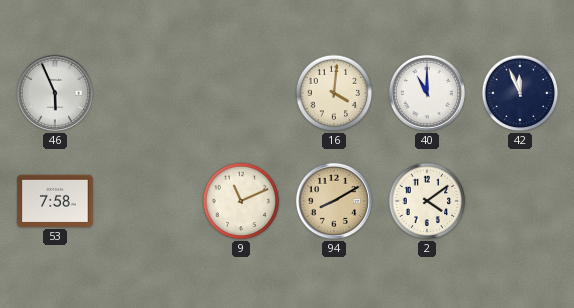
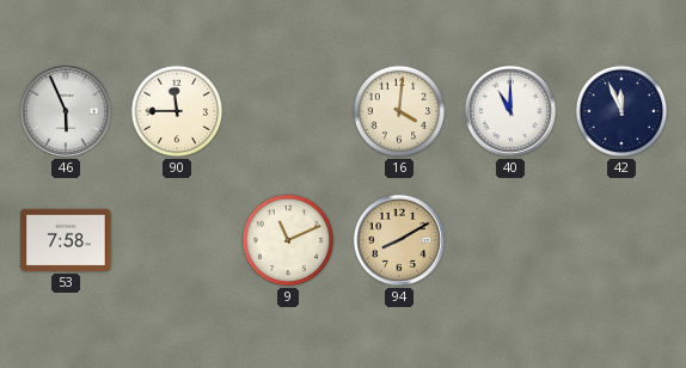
90: none -> 11:45 (177, 111)
2: 4:09 -> none (427, 201)
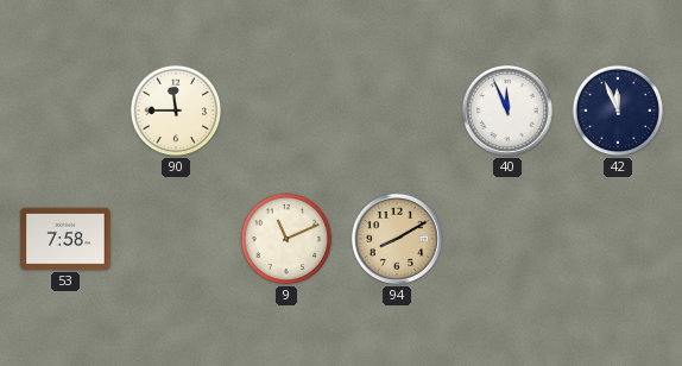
46: 5:56 -> none (66, 111)
16: 4:01 -> none (399, 111)
40: 11:00 -> 11:56 (507, 111)
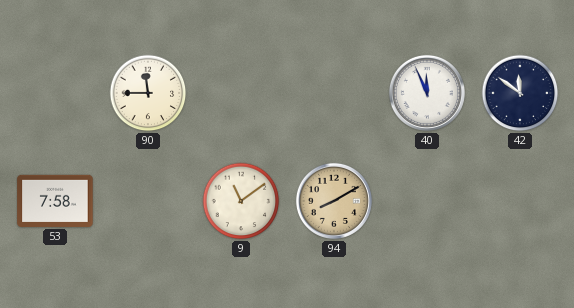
42: 11:56 -> 11:51 (520, 93)
9: 11:11 -> 11:09 (241, 201)
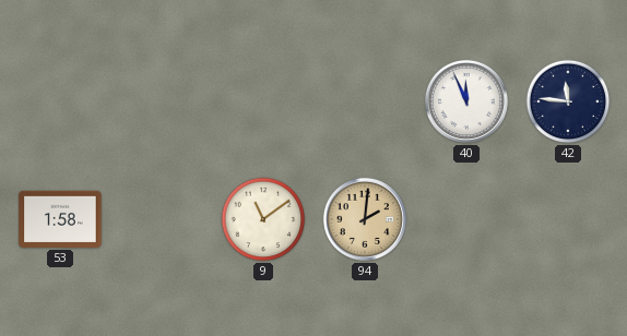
90: 11:45 -> none (148, 93)
42: 11:51 -> 11:46 (568, 101)
53: 7:58 -> 1:58 (60, 219)
94: 8:10 -> 2:01 (365, 219)
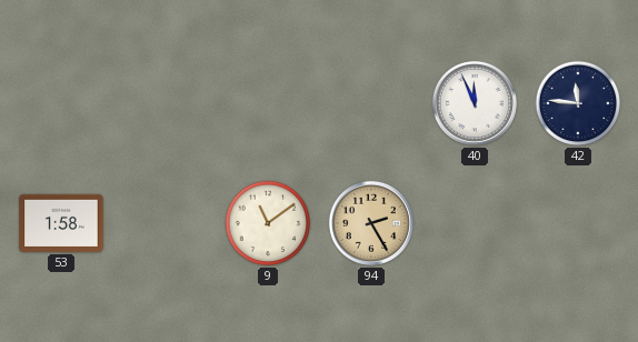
94: 2:01 -> 2:25 (371, 223)
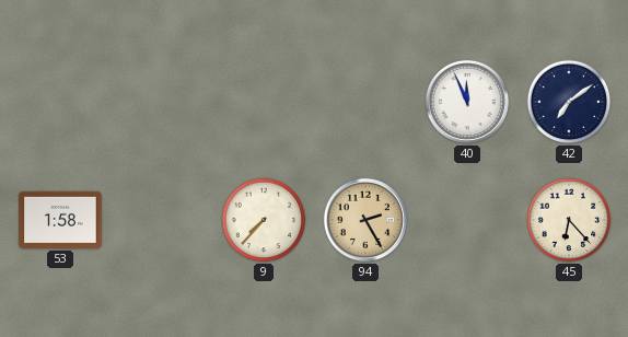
42: 11:46 -> 7:09 (569, 102)
9: 11:09 -> 7:37 (264, 220)
45: none -> 6:23 (569, 220)
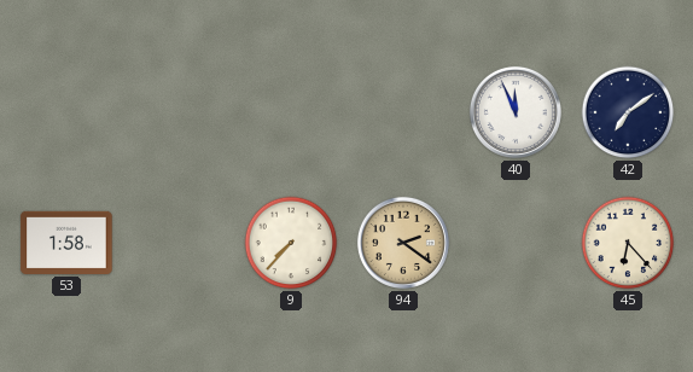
94: 2:25 -> 2:21 (403, 243)
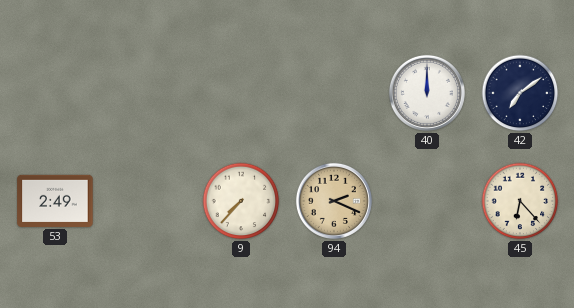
40: 11:56 -> 12:00 (427, 93)
53: 1:58 -> 2:49 (55, 201)
94: 2:21 -> 2:19 (334, 201)
